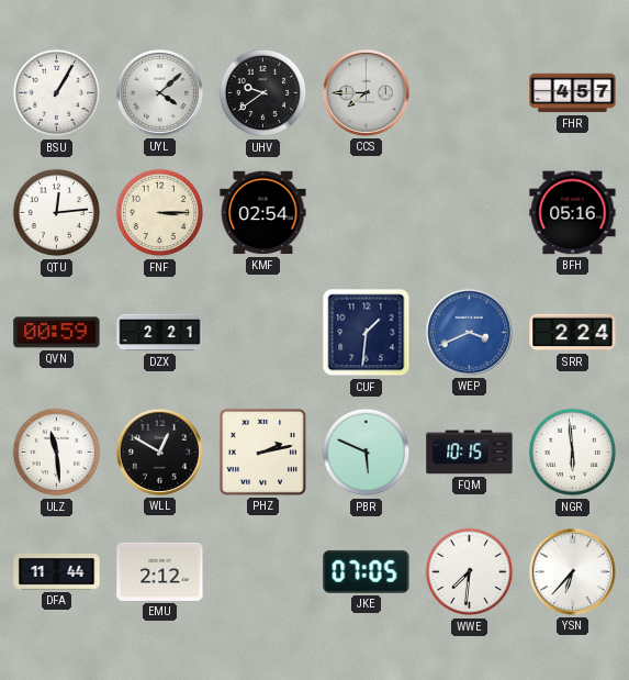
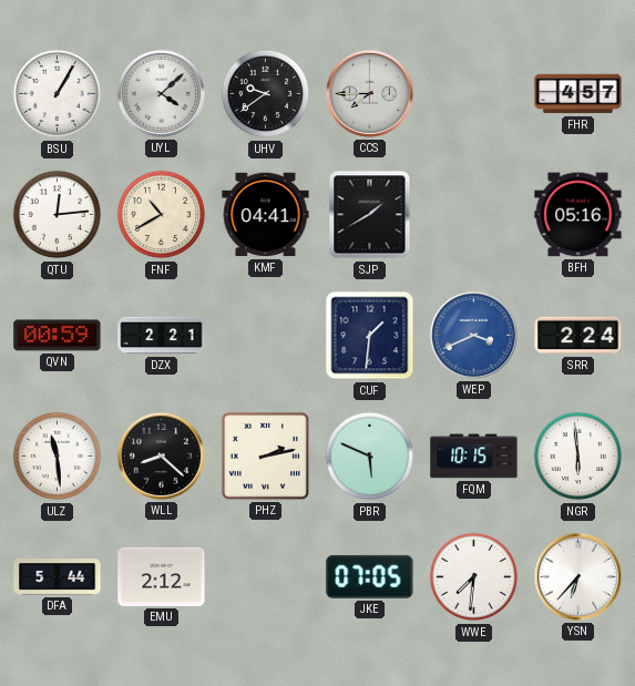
FNF: 3:15 -> 10:40 (162, 215)
KMF: 02:54 -> 04:41 (266, 215)
SJP: none -> 1:40 (370, 215)
WLL: 12:50 -> 8:22 (161, 455)
DFA: 11:44 -> 5:44 (58, 577)
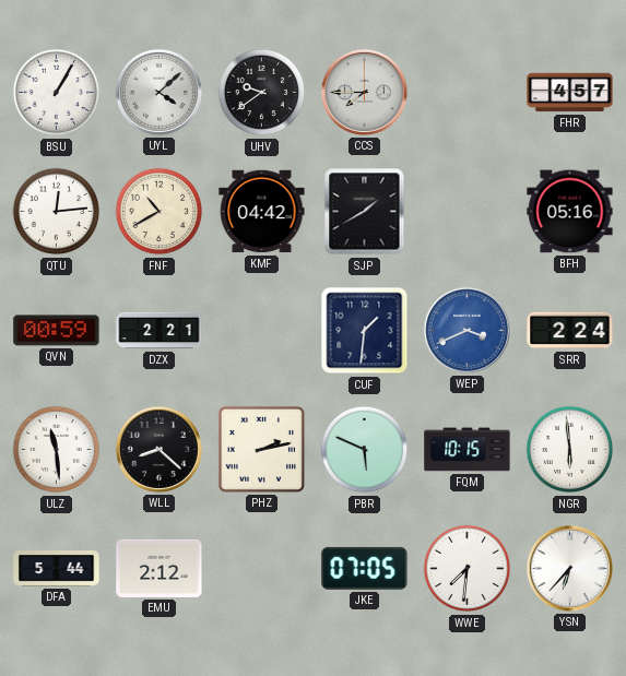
KMF: 04:41 -> 04:42 (262, 212)
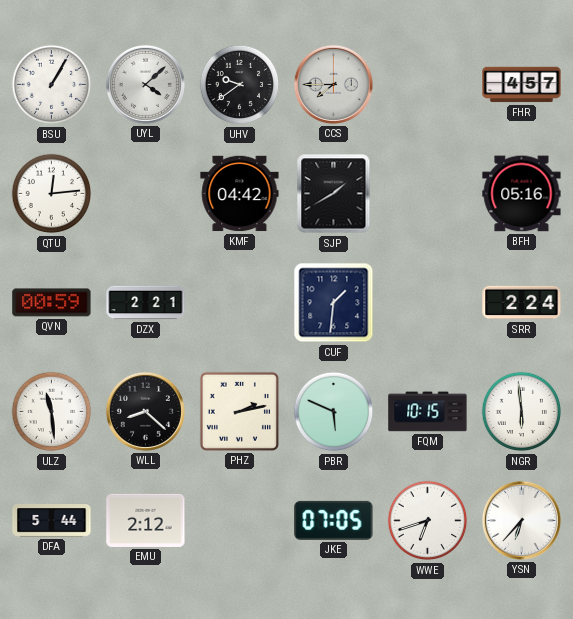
FNF: 10:40 -> none (160, 212)
WEP: 3:41 -> none (466, 330)
WWE: 7:31 -> 6:42 (428, 521)
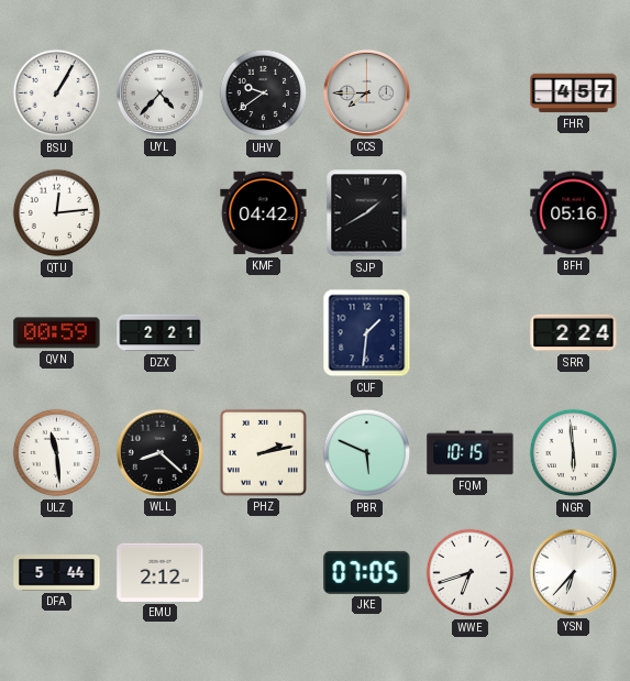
UYL: 4:08 -> 4:37 (159, 92)
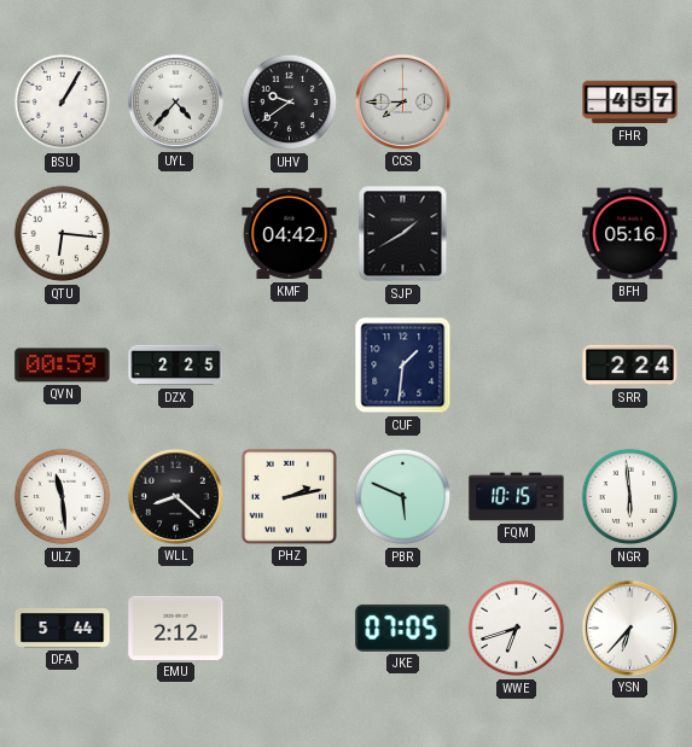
QTU: 12:14 -> 6:16 (63, 234)
DZX: 2:21 -> 2:25 (176, 366)
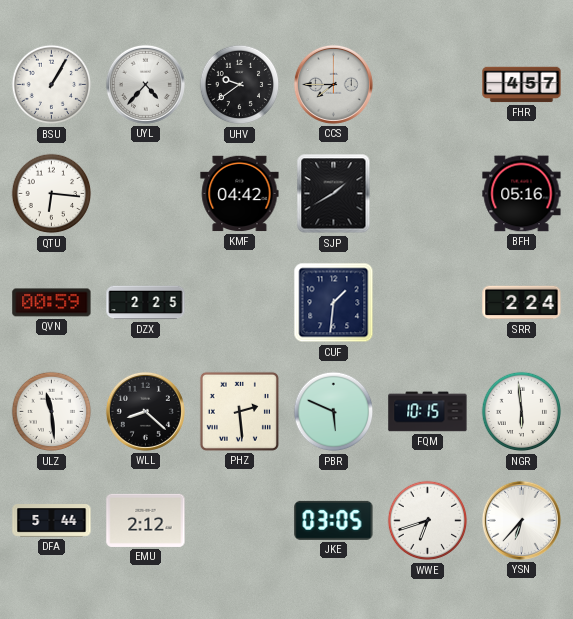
PHZ: 2:13 -> 2:29 (239, 411)
JKE: 07:05 -> 03:05 (334, 520)
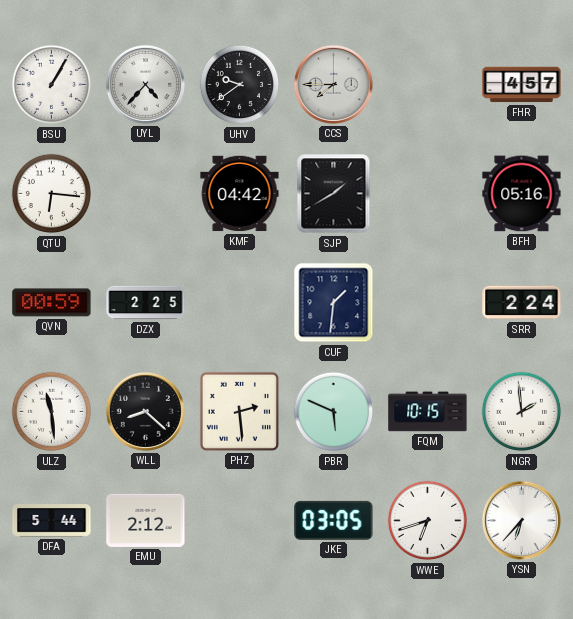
NGR: 5:59 -> 1:59 (522, 412)
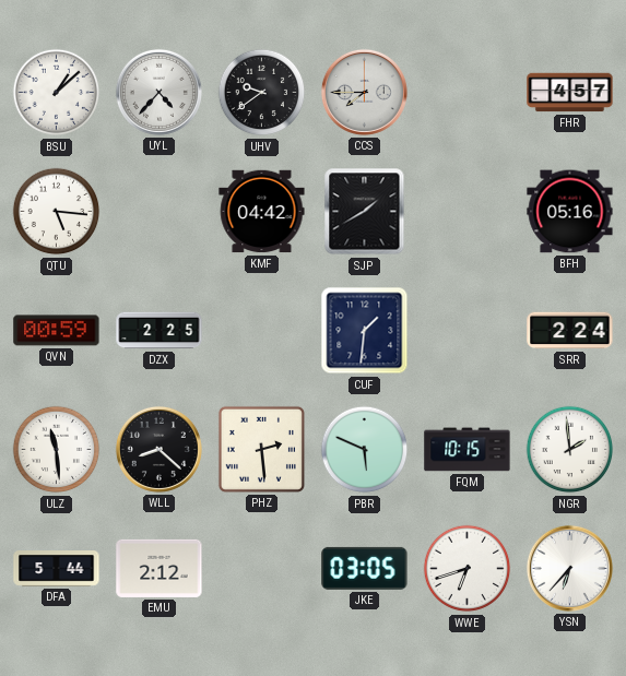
BSU: 1:05 -> 1:08 (57, 93)
QTU: 6:16 -> 5:16 (57, 212)
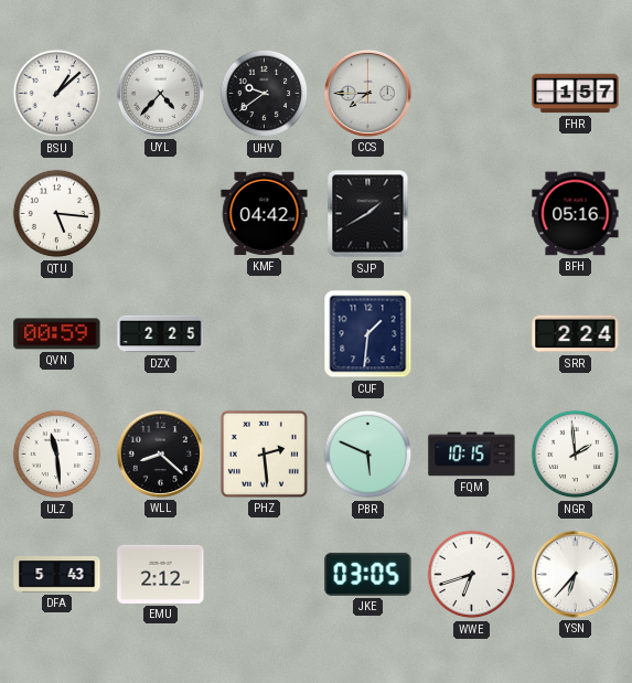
FHR: 4:57 -> 1:57 (576, 94)
DFA: 5:44 -> 5:43 (57, 575)
